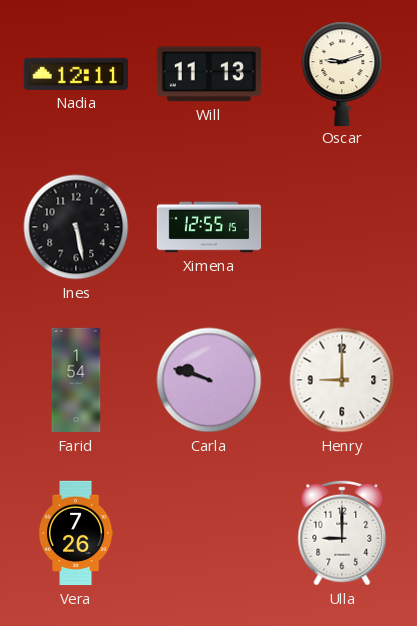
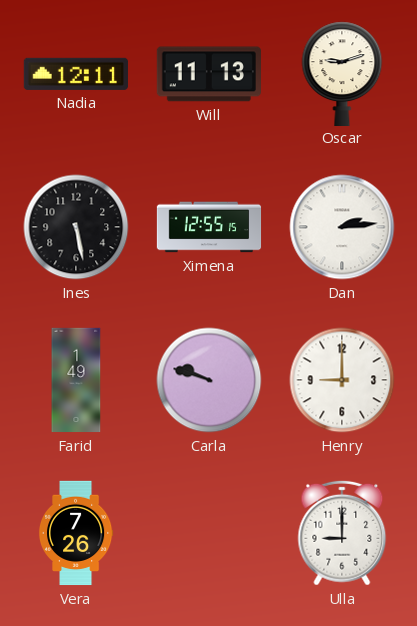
Dan: none -> 2:14 (342, 227)
Farid: 1:54 -> 1:49 (76, 380)
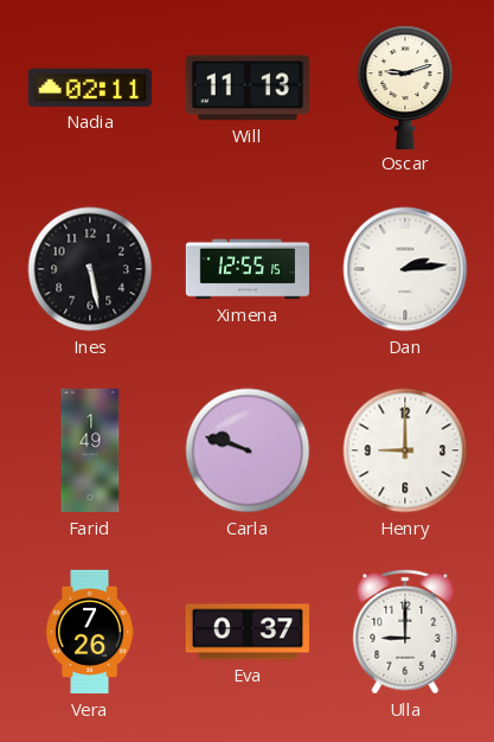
Nadia: 12:11 -> 02:11 (90, 88)
Eva: none -> 0:37 (246, 632)
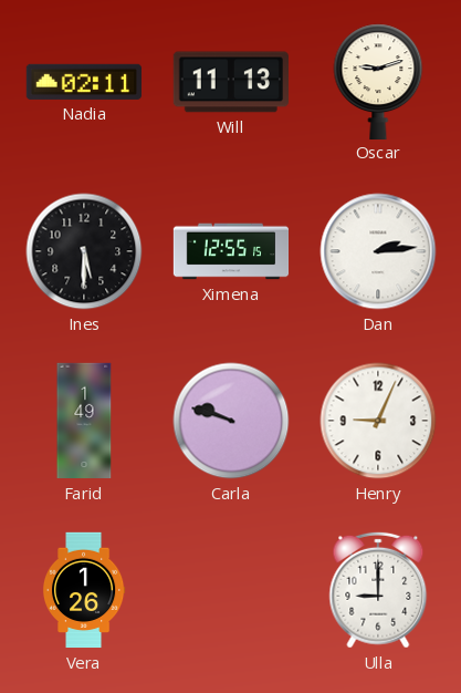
Ines: 5:28 -> 5:30 (84, 251)
Henry: 9:00 -> 9:04 (378, 421)
Vera: 7:26 -> 1:26 (84, 590)
Eva: 0:37 -> none (246, 632)
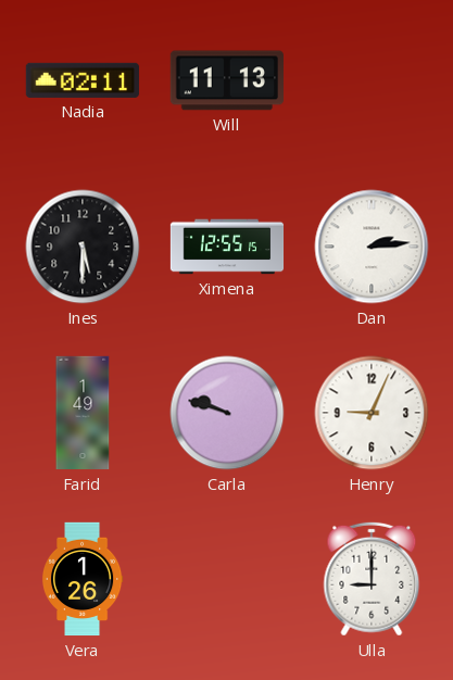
Oscar: 9:12 -> none (378, 81)
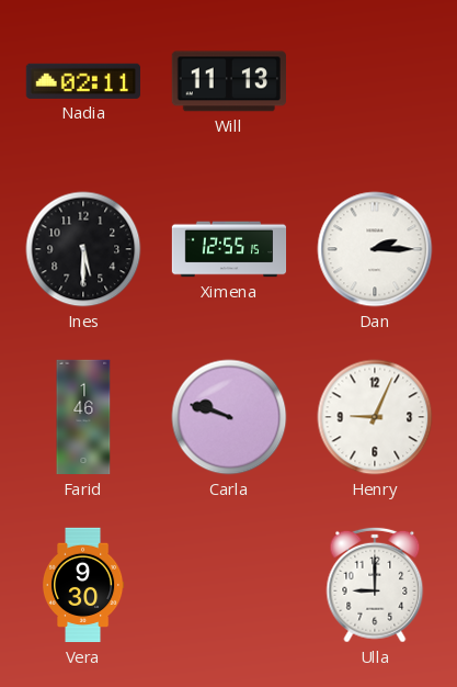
Dan: 2:14 -> 2:15 (375, 249)
Farid: 1:49 -> 1:46 (83, 417)
Vera: 1:26 -> 9:30 (83, 585)
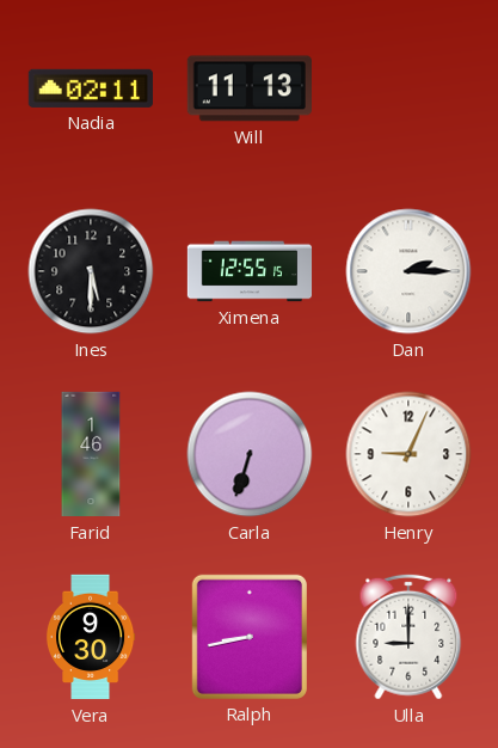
Carla: 9:48 -> 6:33 (250, 454)
Ralph: none -> 8:43 (250, 637)
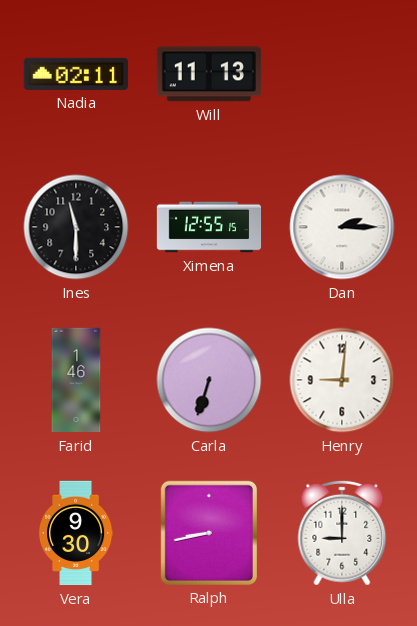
Ines: 5:30 -> 11:30 (76, 227)
Henry: 9:04 -> 9:01 (342, 380)
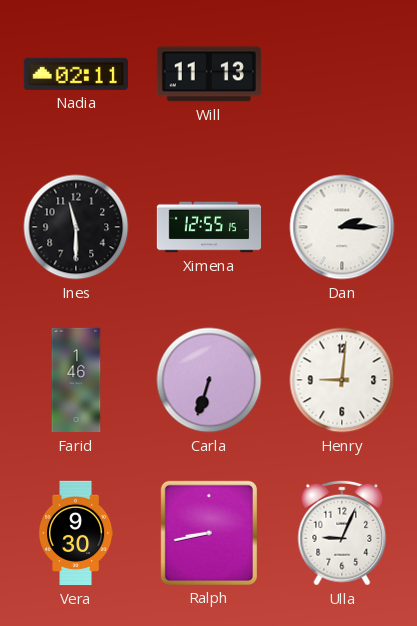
Ulla: 9:00 -> 9:04 (342, 533)
